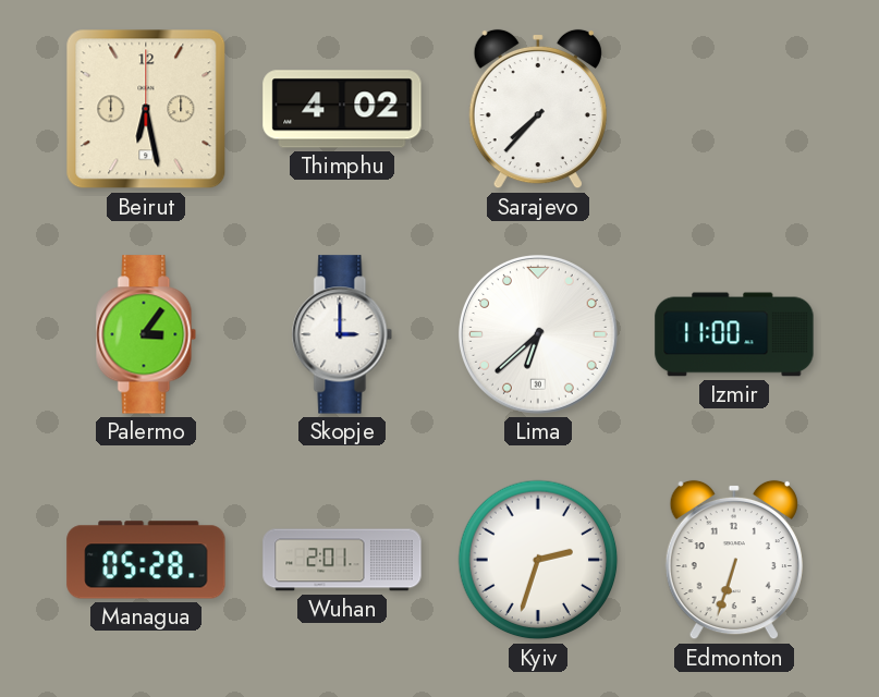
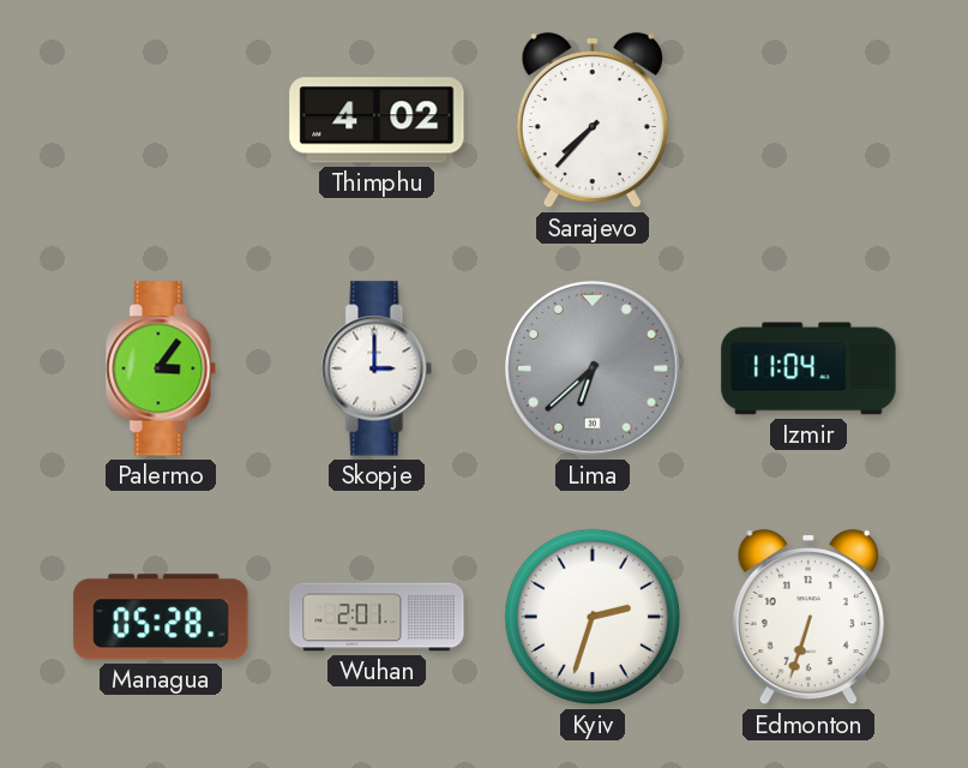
Beirut: 6:28 -> none (146, 109)
Lima dial: white -> grey (593, 368)
Izmir: 11:00 -> 11:04 (808, 368)
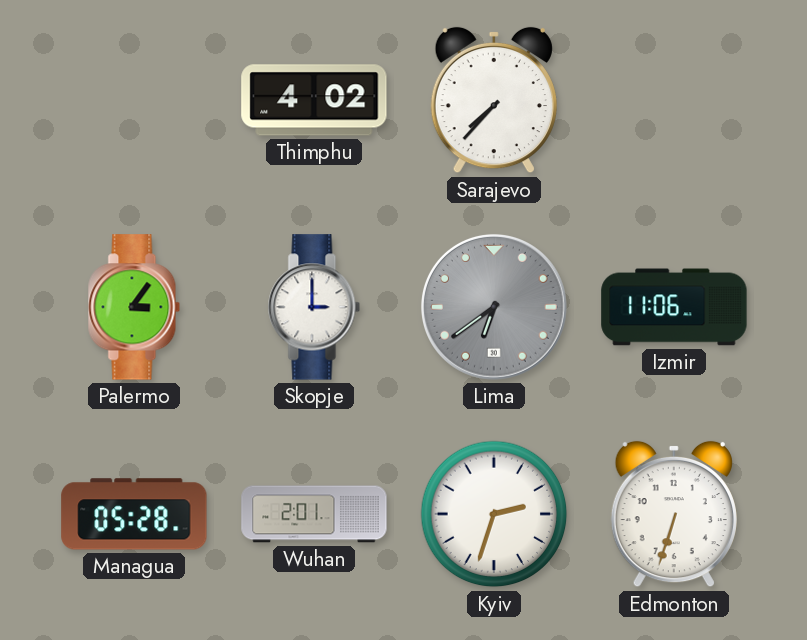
Lima: 6:38 -> 6:39 (494, 307)
Izmir: 11:04 -> 11:06 (674, 307)
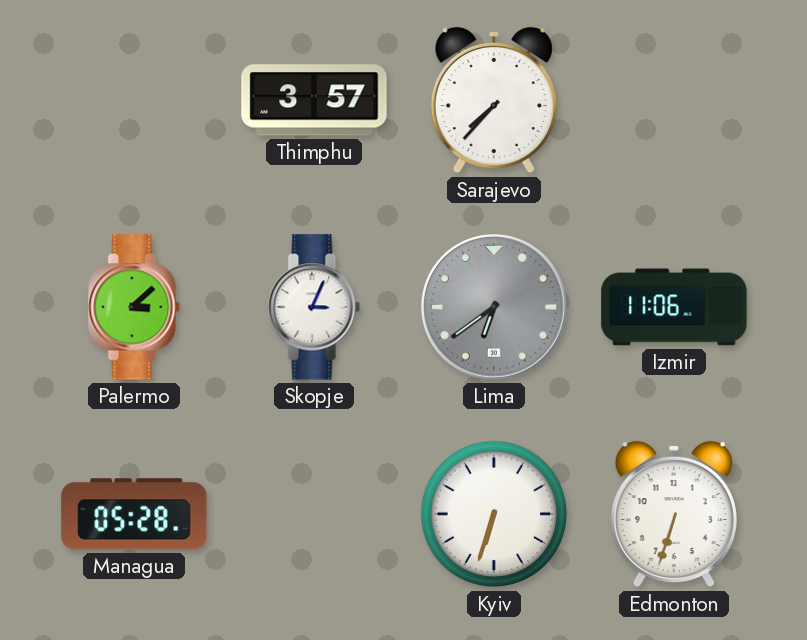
Thimphu: 4:02 -> 3:57 (314, 100)
Palermo: 3:06 -> 3:08 (134, 307)
Skopje: 3:00 -> 3:04 (314, 307)
Wuhan: 2:01 -> none (314, 514)
Kyiv: 2:33 -> 6:33 (494, 514)
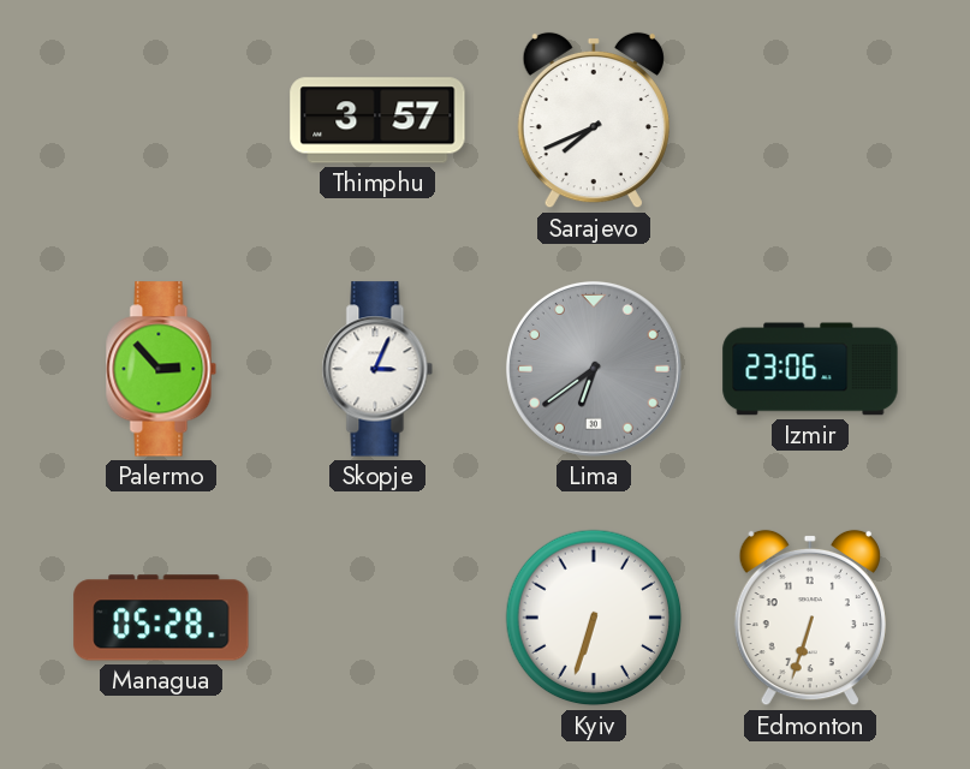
Sarajevo: 7:37 -> 7:41 (594, 120)
Palermo: 3:08 -> 2:53 (161, 369)
Izmir: 11:06 -> 23:06 (810, 369)
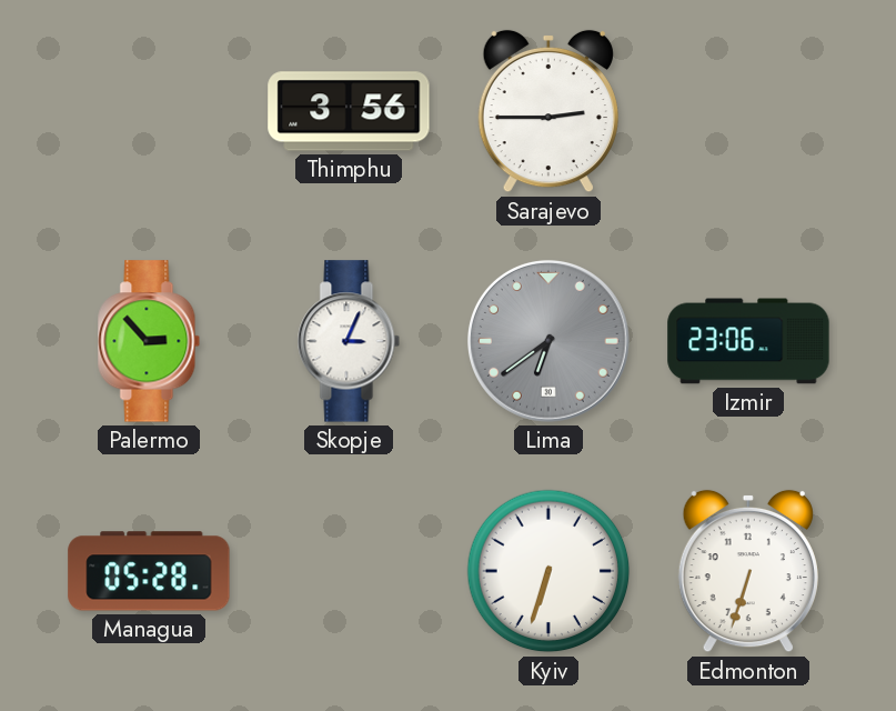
Thimphu: 3:57 -> 3:56 (349, 111)
Sarajevo: 7:41 -> 2:45 (548, 111)
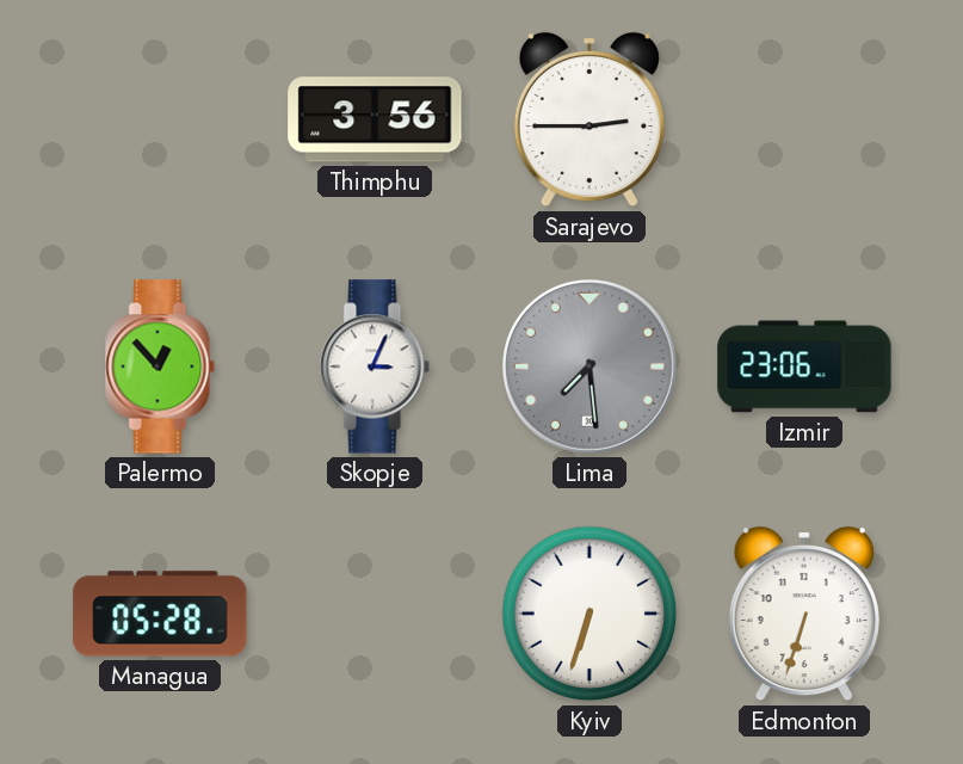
Palermo: 2:53 -> 12:53 (160, 366)
Lima: 6:39 -> 7:29 (589, 366)
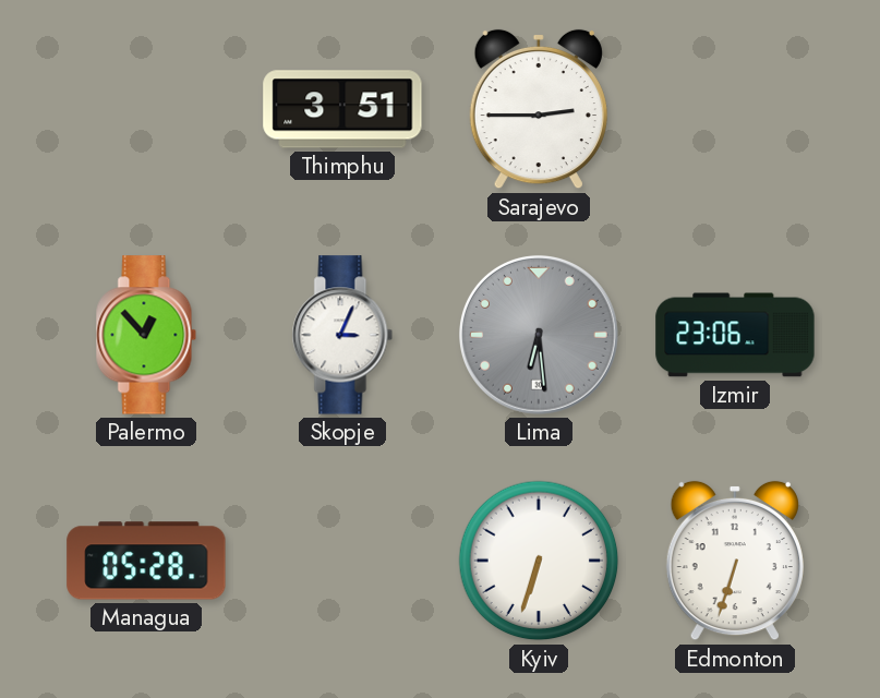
Thimphu: 3:56 -> 3:51 (342, 109)
Lima: 7:29 -> 6:29 (539, 335)
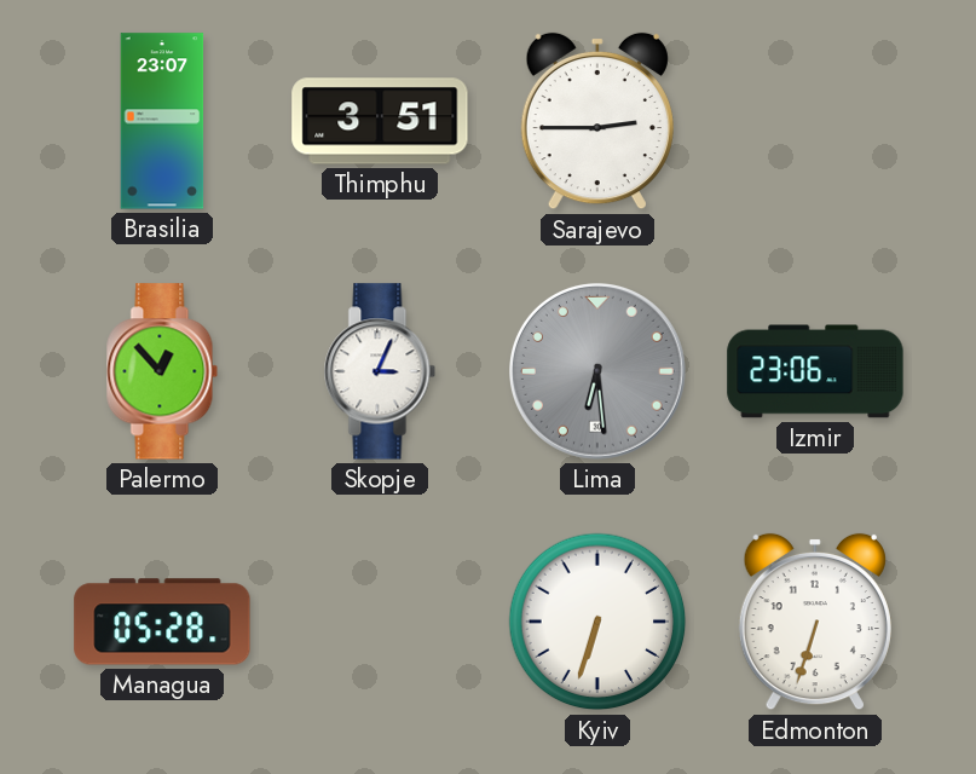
Brasilia: none -> 23:07 (162, 121)
